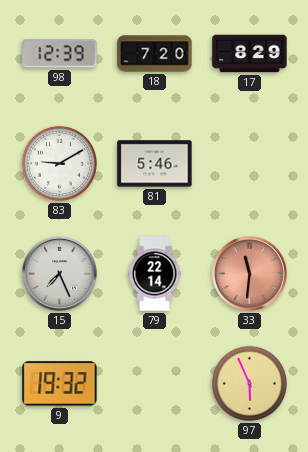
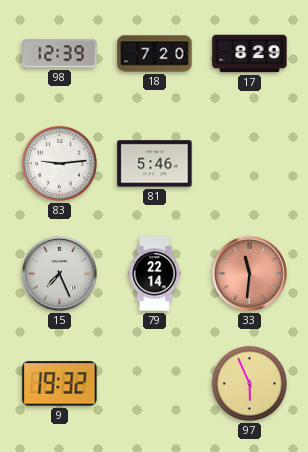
83: 9:10 -> 9:14 (59, 163)
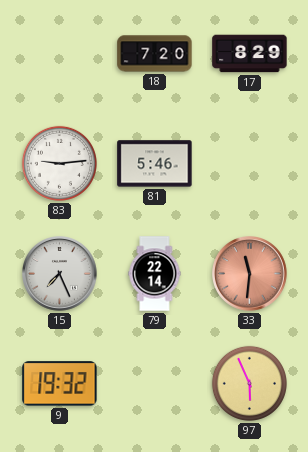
98: 12:39 -> none (60, 54)
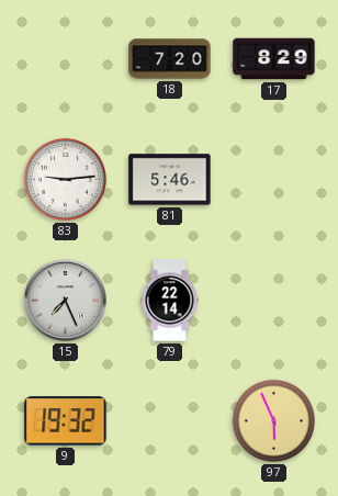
33: 11:31 -> none (250, 274)
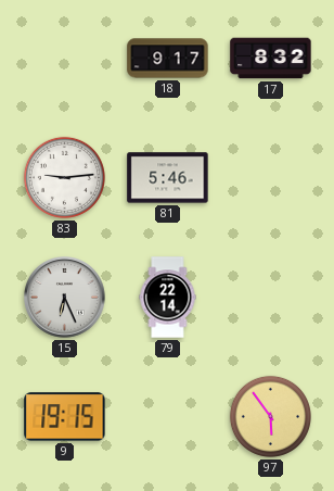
18: 7:20 -> 9:17 (168, 59)
17: 8:29 -> 8:32 (271, 59)
15: 7:26 -> 6:26 (65, 298)
9: 19:32 -> 19:15 (65, 417)
97: 5:56 -> 5:54 (270, 416)
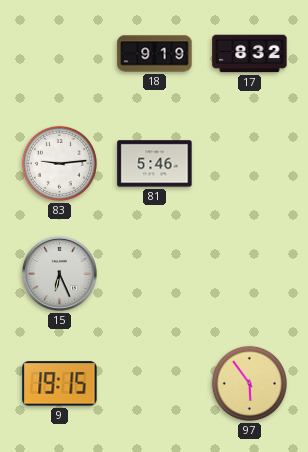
18: 9:17 -> 9:19 (155, 54)
79: 22:14 -> none (168, 298)
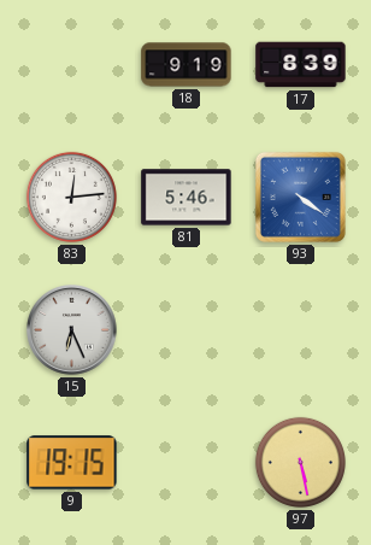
17: 8:32 -> 8:39 (301, 65)
83: 9:14 -> 12:14 (71, 197)
93: none -> 4:21 (300, 197)
97: 5:54 -> 5:28 (300, 462)
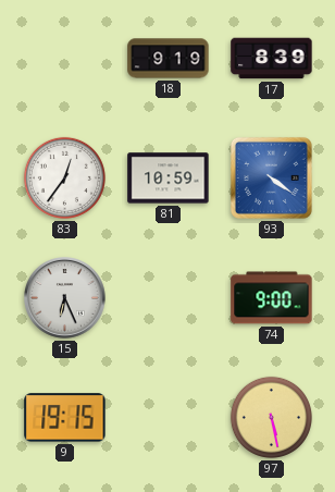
83: 12:14 -> 12:36 (64, 177)
81: 5:46 -> 10:59 (169, 179)
74: none -> 9:00 (272, 298)
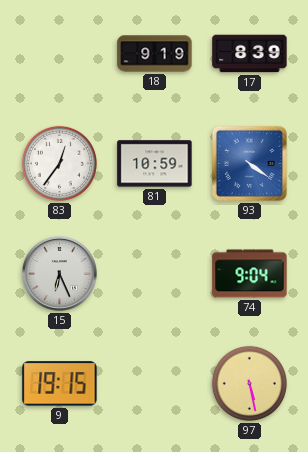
74: 9:00 -> 9:04 (250, 274)
